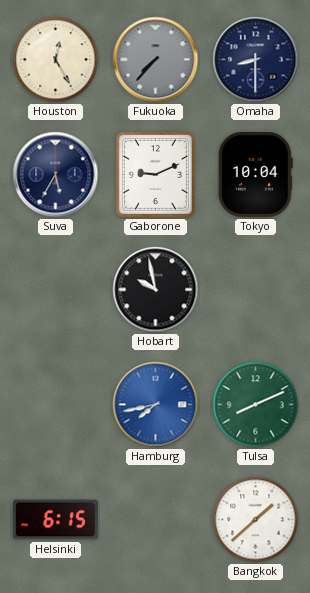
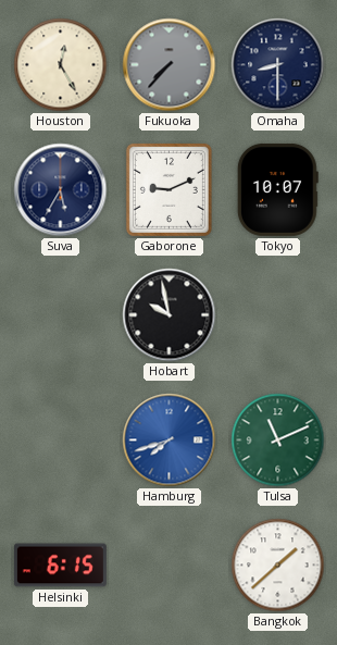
Tokyo: 10:04 -> 10:07 (277, 189)
Hamburg: 7:43 -> 7:42 (170, 441)
Tulsa: 8:11 -> 11:11 (278, 441)
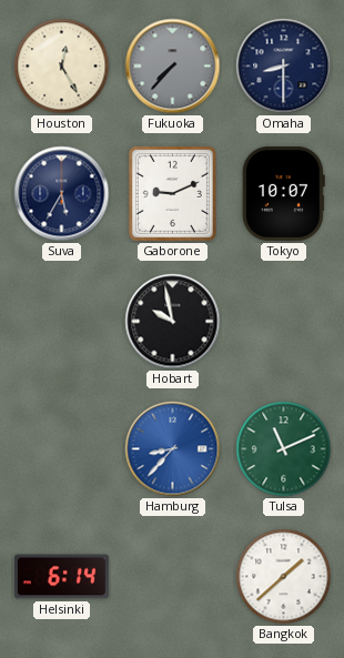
Hamburg: 7:42 -> 8:37 (173, 449)
Helsinki: 6:15 -> 6:14 (61, 577)
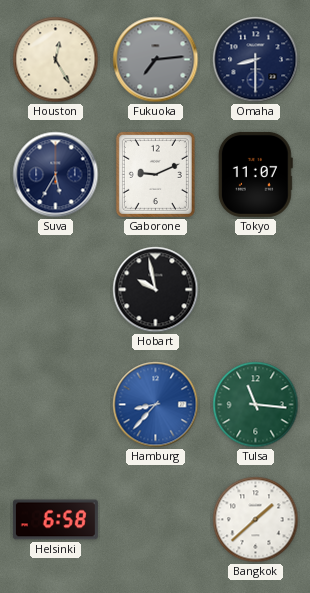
Fukuoka: 7:37 -> 7:14 (156, 60)
Tokyo: 10:07 -> 11:07 (255, 174)
Tulsa: 11:11 -> 11:16 (256, 405)
Helsinki: 6:14 -> 6:58 (55, 520)
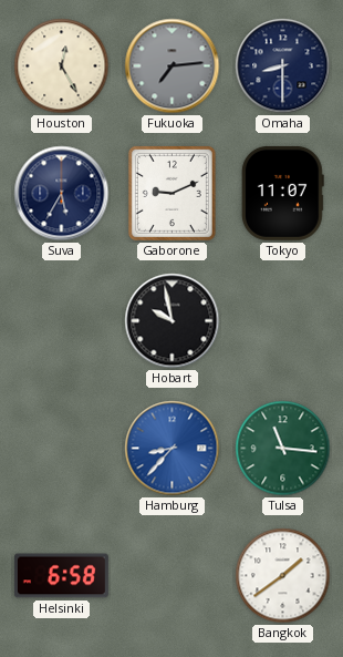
Bangkok: 1:38 -> 1:39 (283, 576)
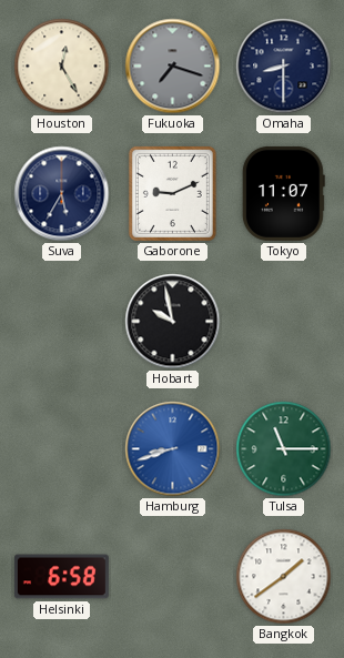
Fukuoka: 7:14 -> 7:18 (173, 67)
Hamburg: 8:37 -> 8:42 (173, 449)
Tulsa: 11:16 -> 11:15 (284, 449)
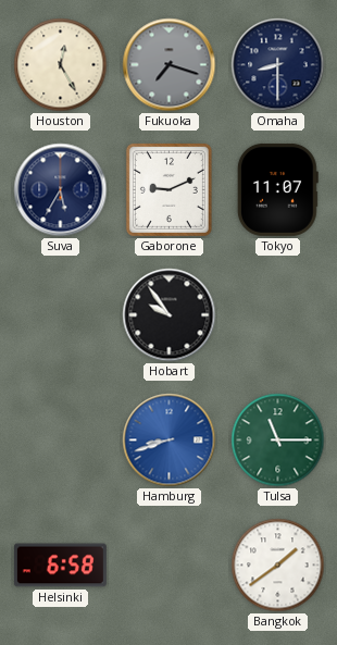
Hobart: 9:58 -> 9:54 (170, 315)
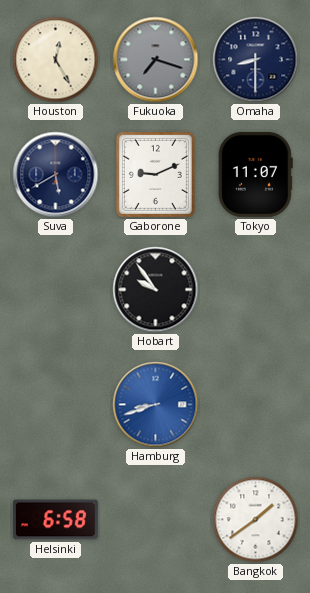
Suva: 5:35 -> 5:40 (56, 175)
Tulsa: 11:15 -> none (278, 441)
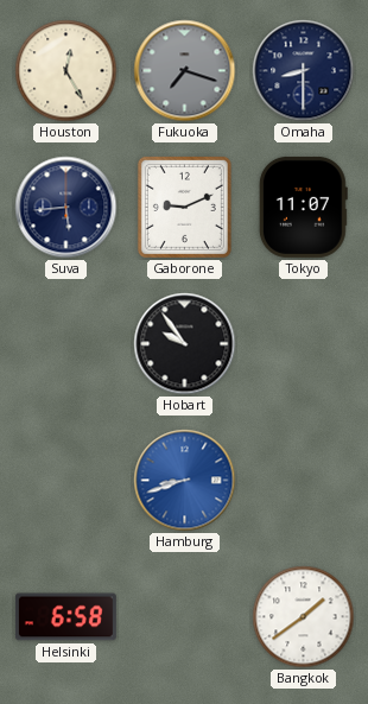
Suva: 5:40 -> 5:44 (66, 208)
